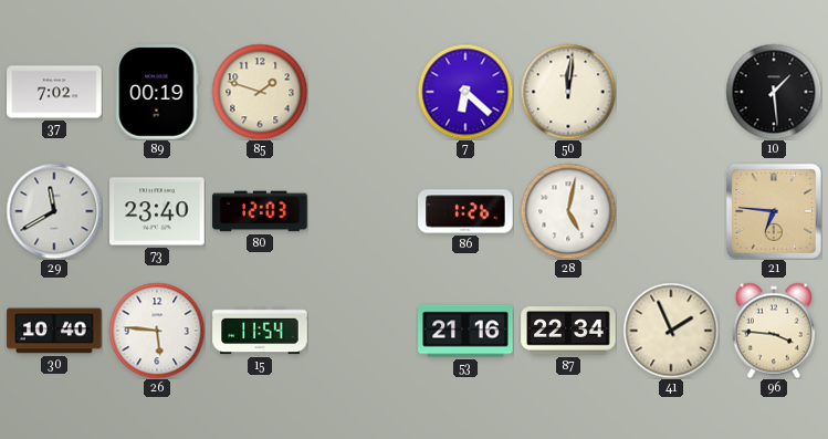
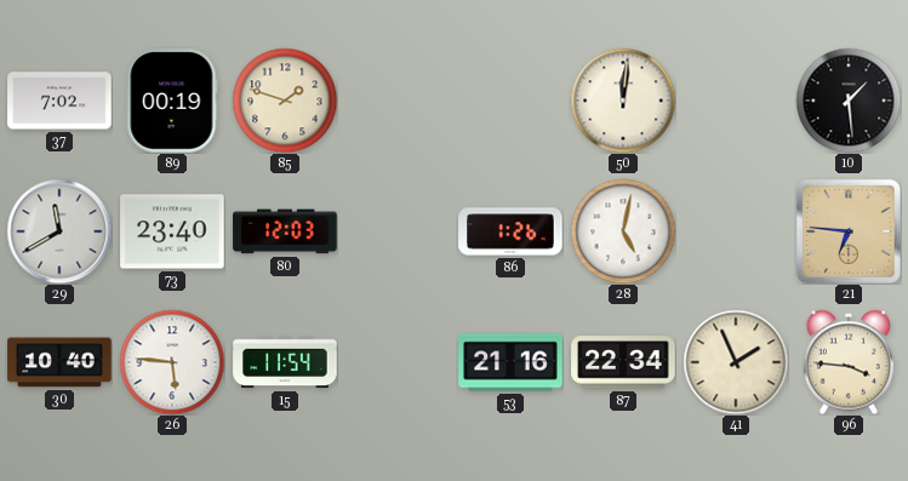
7: 6:22 -> none (465, 92)
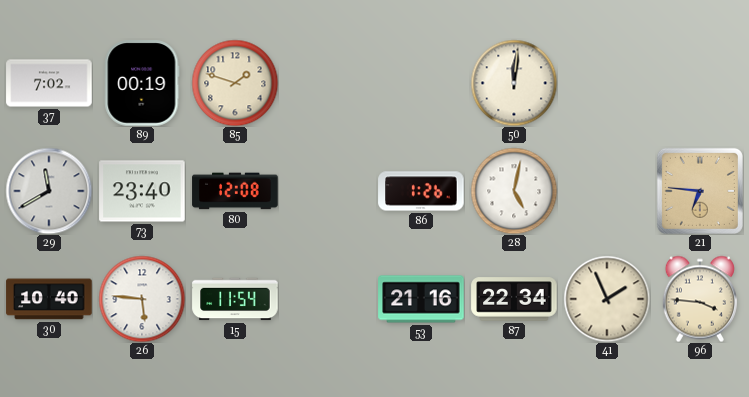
10: 1:29 -> none (849, 101)
80: 12:03 -> 12:08 (235, 191)
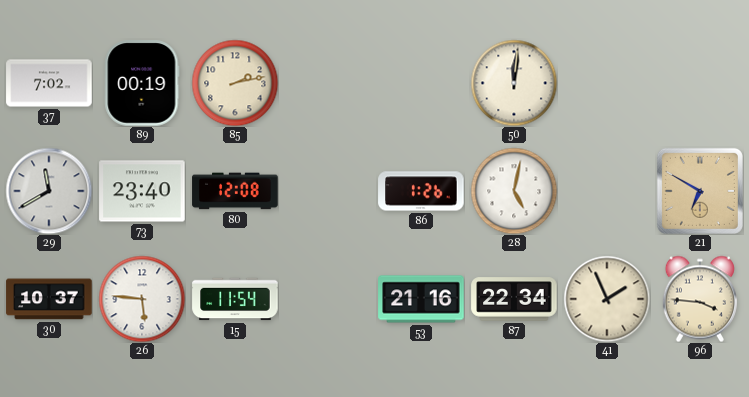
85: 1:48 -> 2:13 (235, 83)
21: 6:46 -> 6:50 (700, 191)
30: 10:40 -> 10:37 (49, 299)
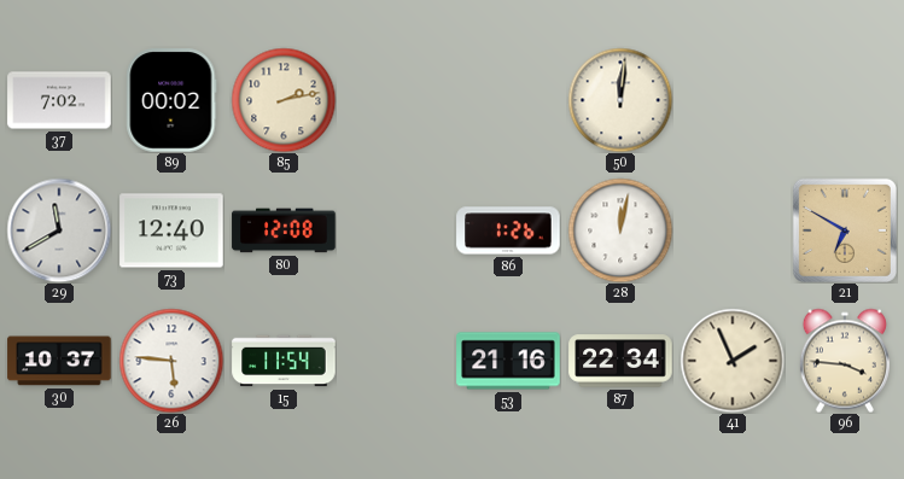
89: 00:19 -> 00:02 (171, 100)
73: 23:40 -> 12:40 (171, 230)
28: 5:02 -> 12:02 (620, 230)
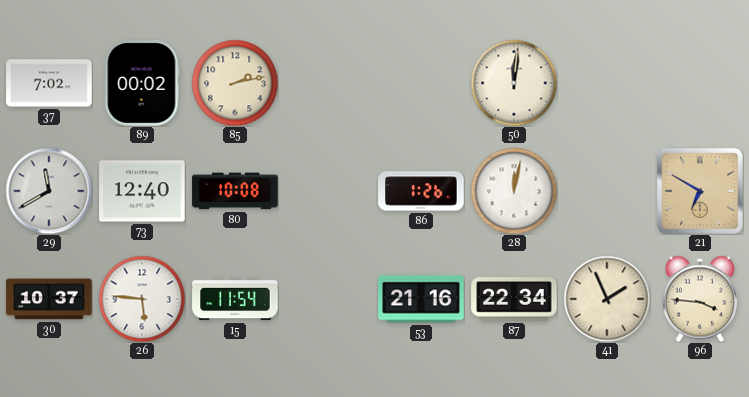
80: 12:08 -> 10:08 (235, 191)
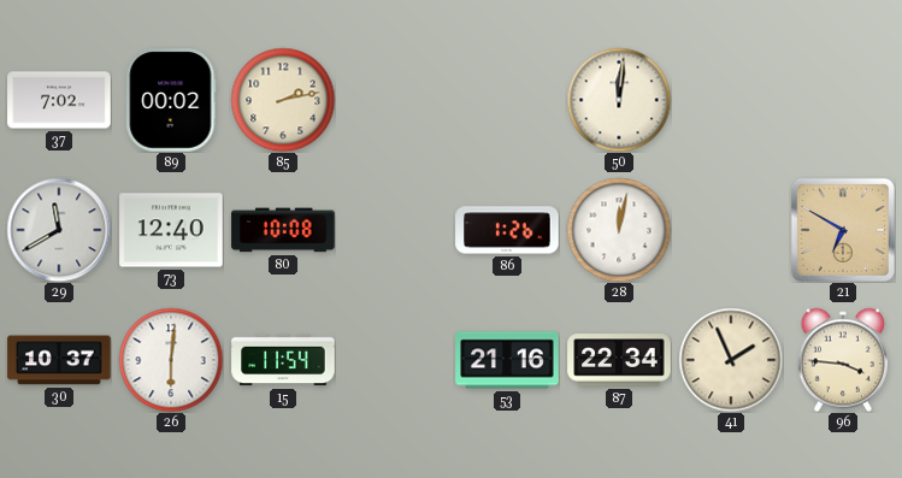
26: 5:46 -> 6:01 (171, 360)
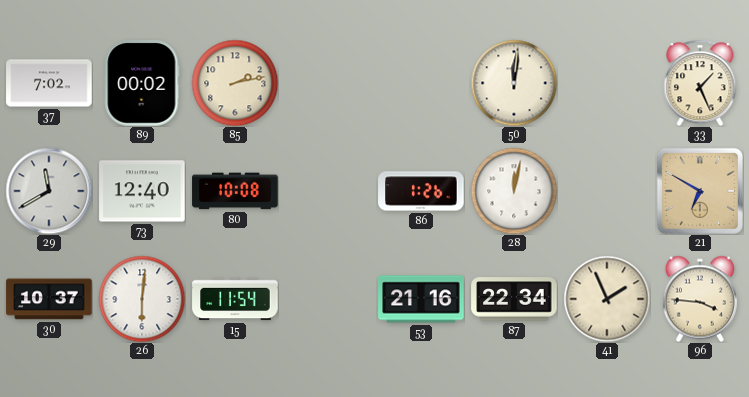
33: none -> 1:26 (700, 83)
